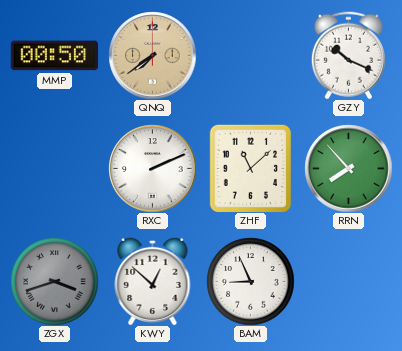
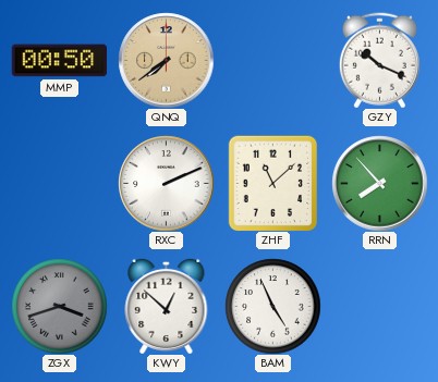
BAM: 8:56 -> 4:56 (272, 306)
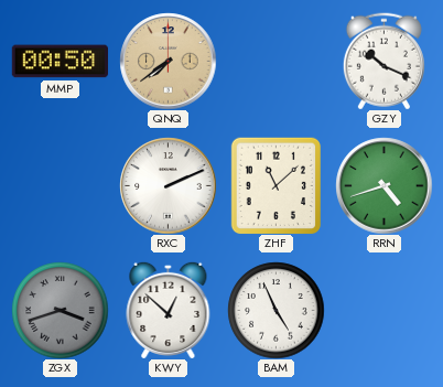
RRN: 7:53 -> 4:42 (383, 185)
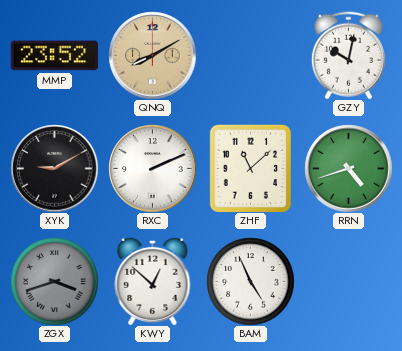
MMP: 00:50 -> 23:52 (54, 56)
QNQ: 7:39 -> 8:10 (152, 55)
GZY: 10:19 -> 10:02 (348, 55)
XYK: none -> 9:10 (54, 168)
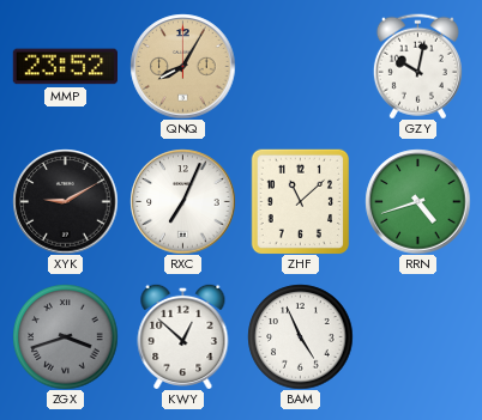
QNQ: 8:10 -> 8:05 (182, 66)
RXC: 2:11 -> 7:04 (182, 201)
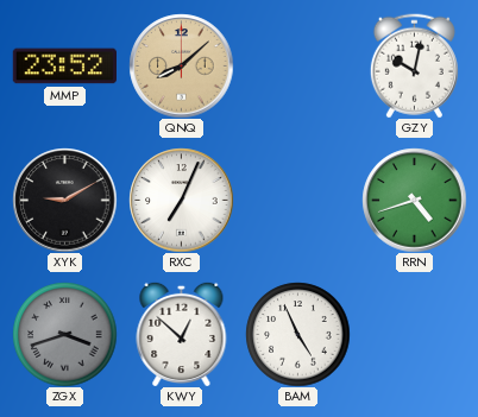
QNQ: 8:05 -> 8:08 (181, 65)
ZHF: 11:08 -> none (301, 201)
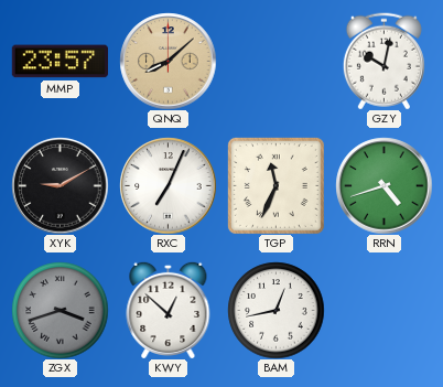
MMP: 23:52 -> 23:57 (60, 62)
TGP: none -> 11:34 (275, 185)
BAM: 4:56 -> 12:43 (275, 310)
